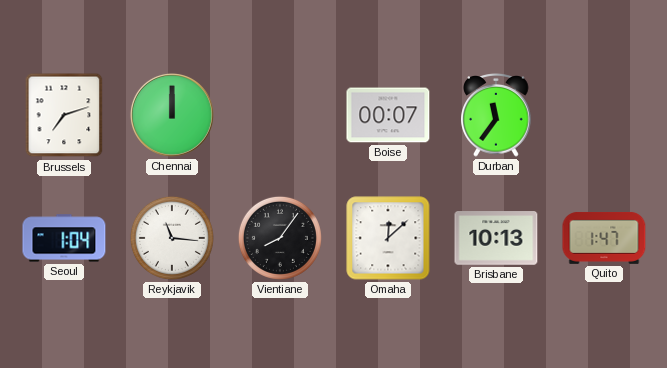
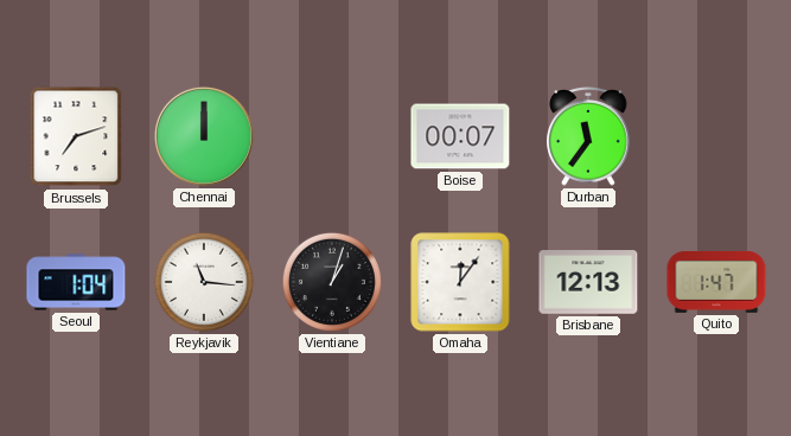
Vientiane: 8:06 -> 1:03 (332, 282)
Omaha: 12:08 -> 12:06 (460, 282)
Brisbane: 10:13 -> 12:13 (588, 282)
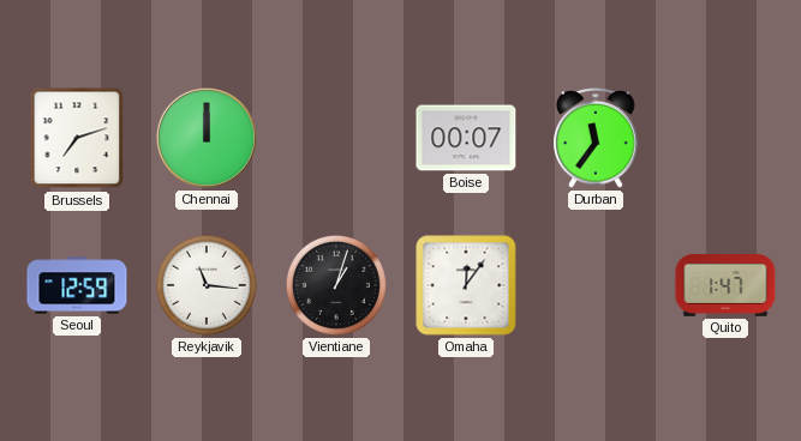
Seoul: 1:04 -> 12:59 (77, 285)
Brisbane: 12:13 -> none (588, 282)
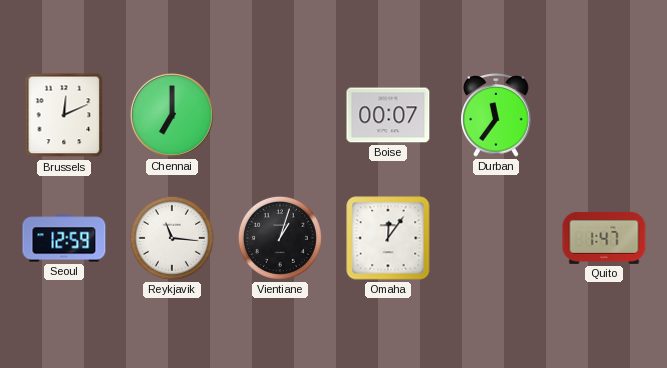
Brussels: 7:12 -> 12:11 (64, 115)
Chennai: 12:00 -> 7:00 (172, 115)
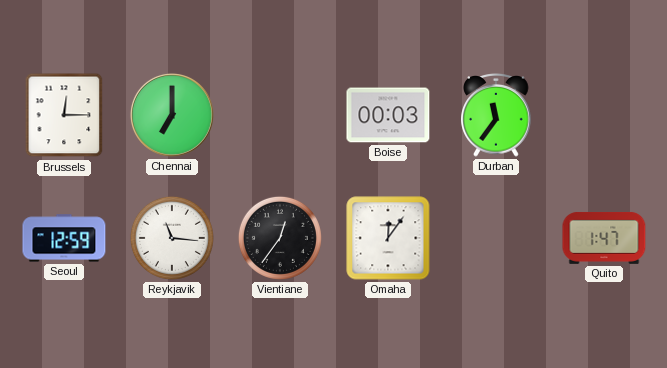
Brussels: 12:11 -> 12:15 (64, 115)
Boise: 00:07 -> 00:03 (388, 115)
Vientiane: 1:03 -> 12:36 (280, 238)
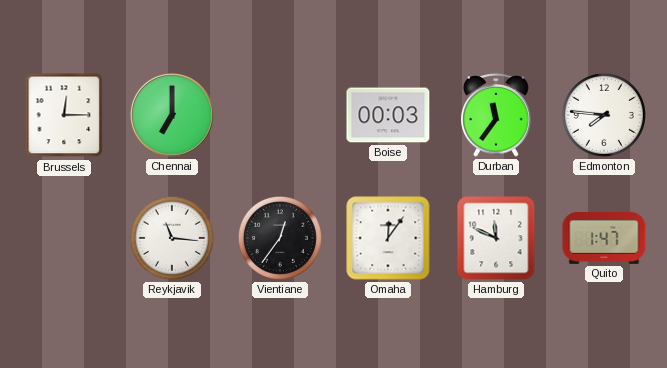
Edmonton: none -> 7:46 (604, 115)
Seoul: 12:59 -> none (64, 238)
Hamburg: none -> 11:49 (496, 238)
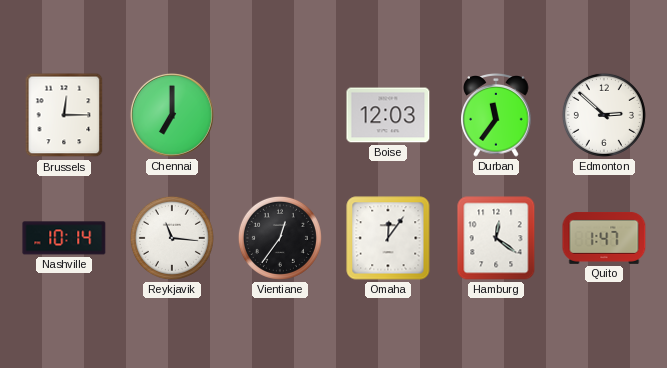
Boise: 00:03 -> 12:03 (388, 115)
Edmonton: 7:46 -> 2:52 (604, 115)
Nashville: none -> 10:14 (64, 238)
Hamburg: 11:49 -> 12:21 (496, 238)
